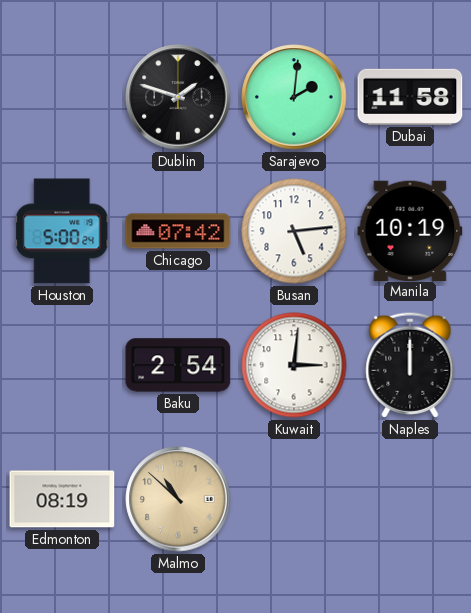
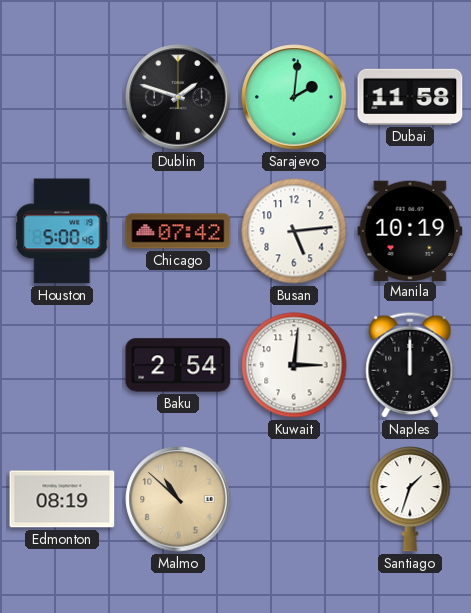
Houston: 5:00:24 -> 5:00:46 (62, 231)
Santiago: none -> 1:33 (410, 499)
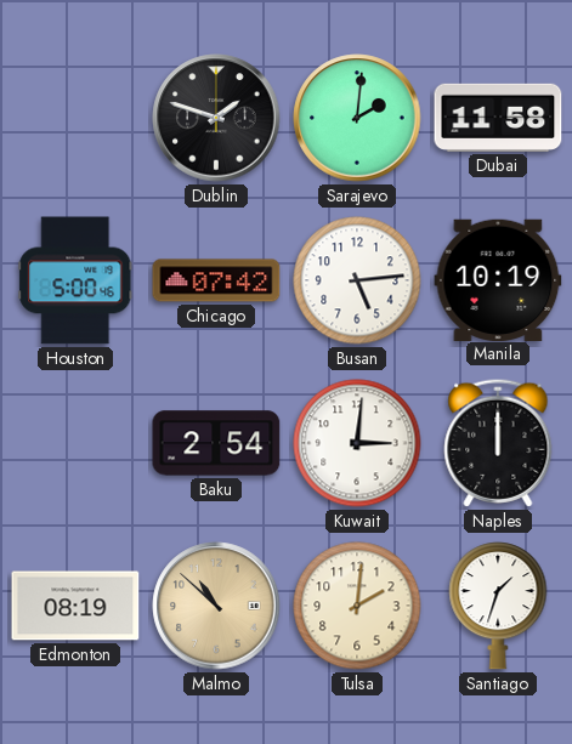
Tulsa: none -> 2:01 (357, 606)
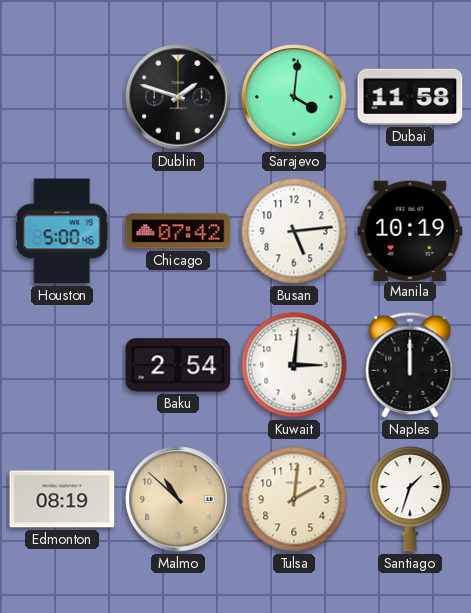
Sarajevo: 2:01 -> 4:01 (294, 97)
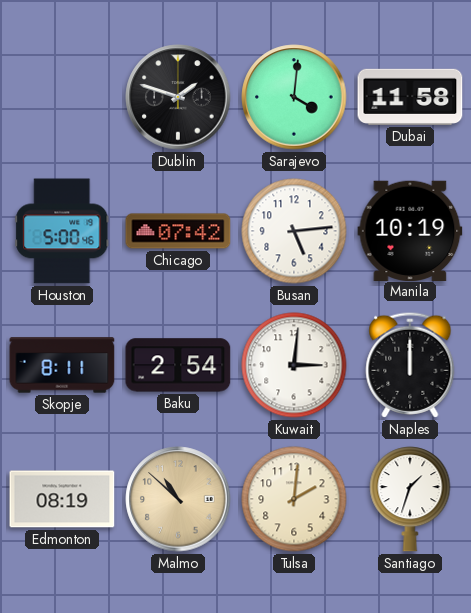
Skopje: none -> 8:11 (62, 365)
